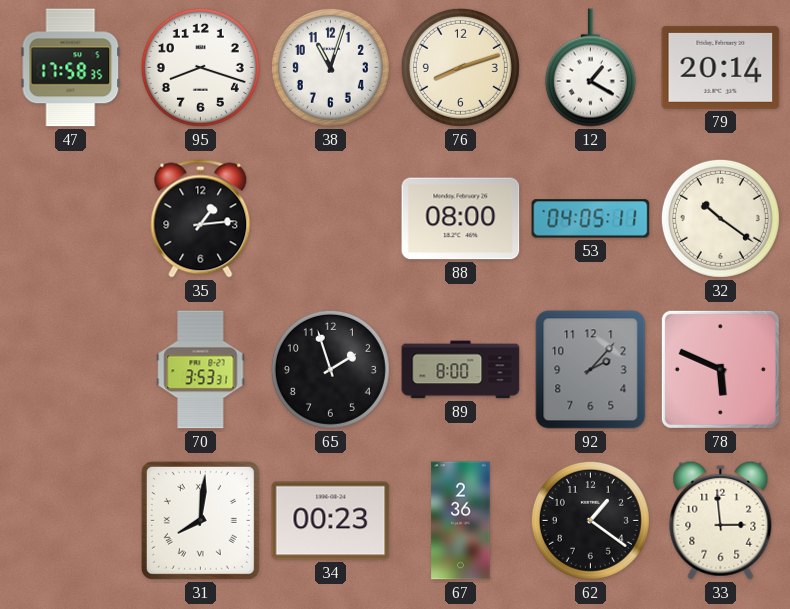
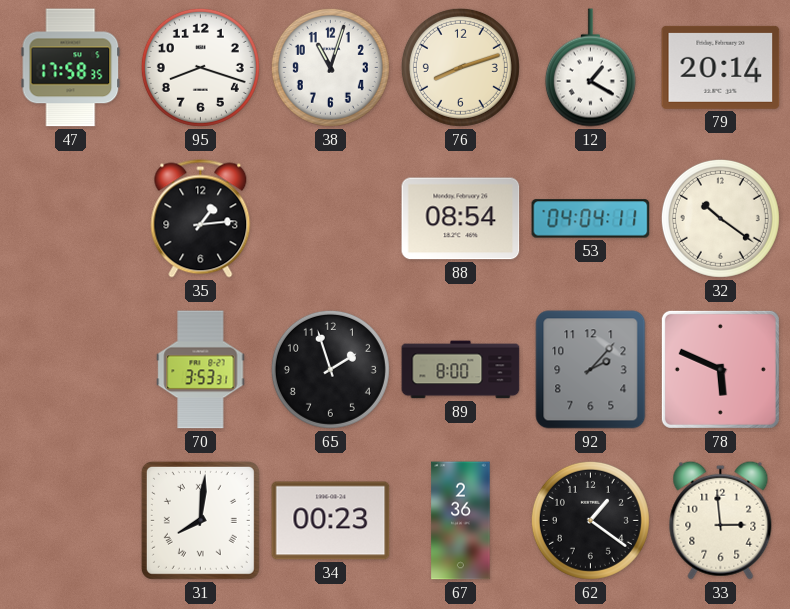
88: 08:00 -> 08:54 (461, 219)
53: 04:05 -> 04:04 (591, 219)
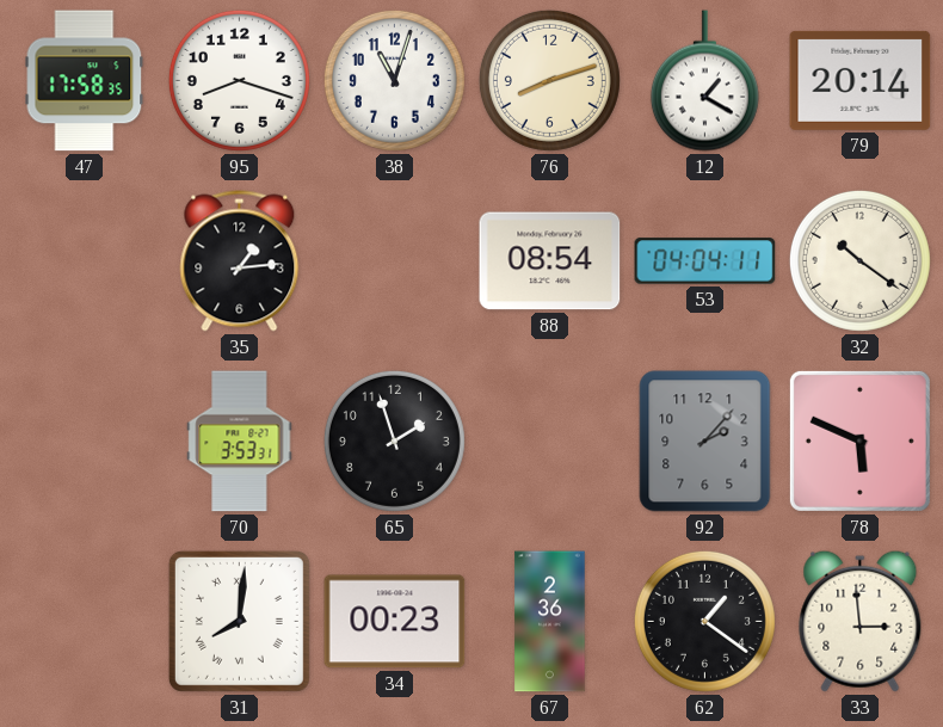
89: 8:00 -> none (461, 370)
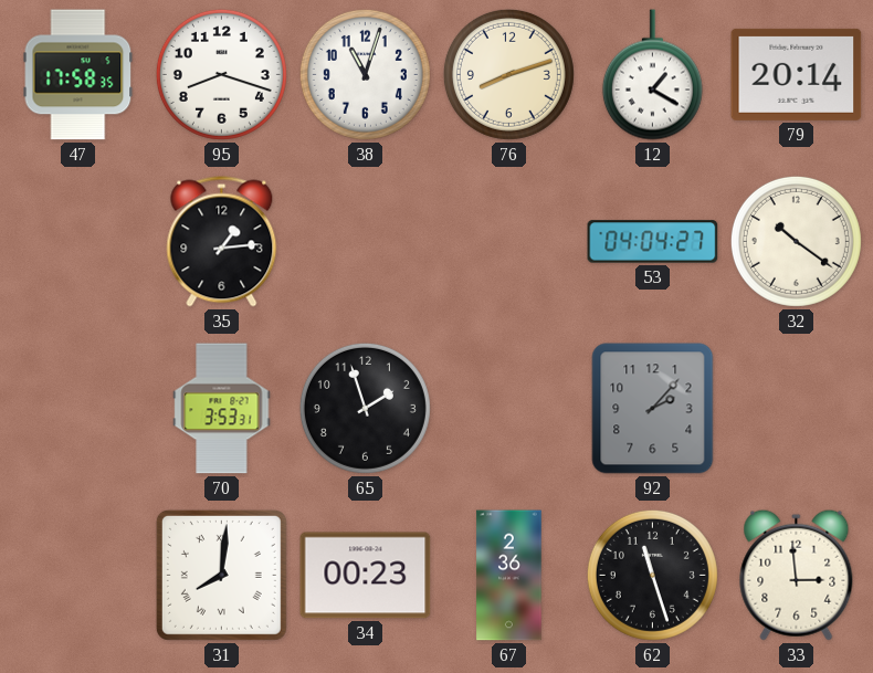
88: 08:54 -> none (550, 261)
53: 04:04:11 -> 04:04:27 (653, 242)
78: 5:49 -> none (859, 440)
62: 1:21 -> 11:27 (652, 575)
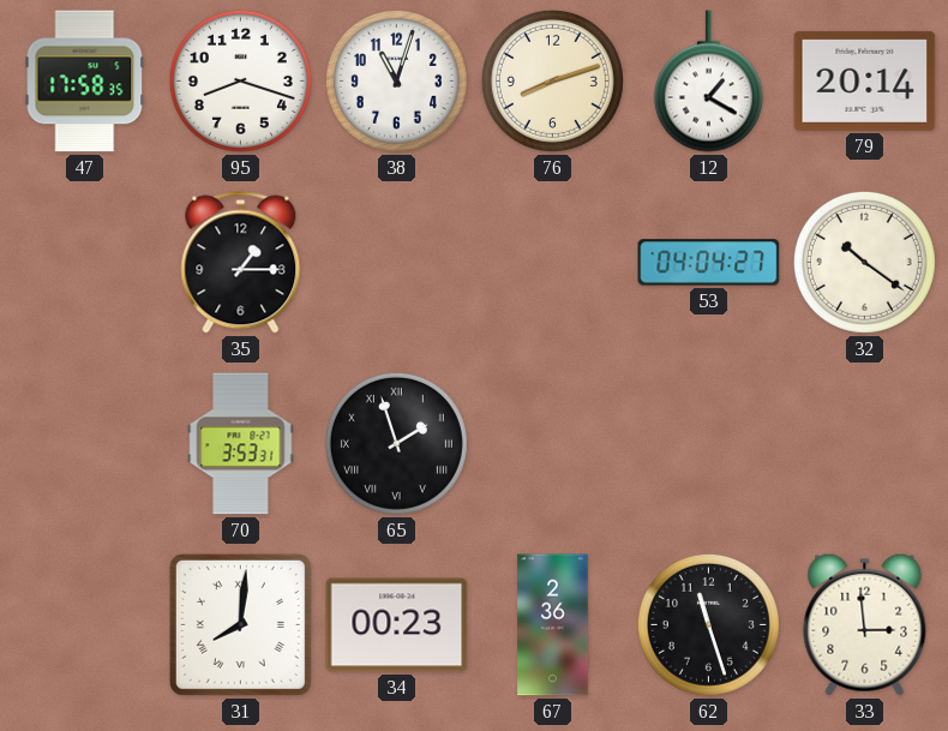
35: 1:14 -> 1:15 (241, 263)
65 numerals: Arabic -> Roman (396, 443)
92: 2:07 -> none (653, 409)
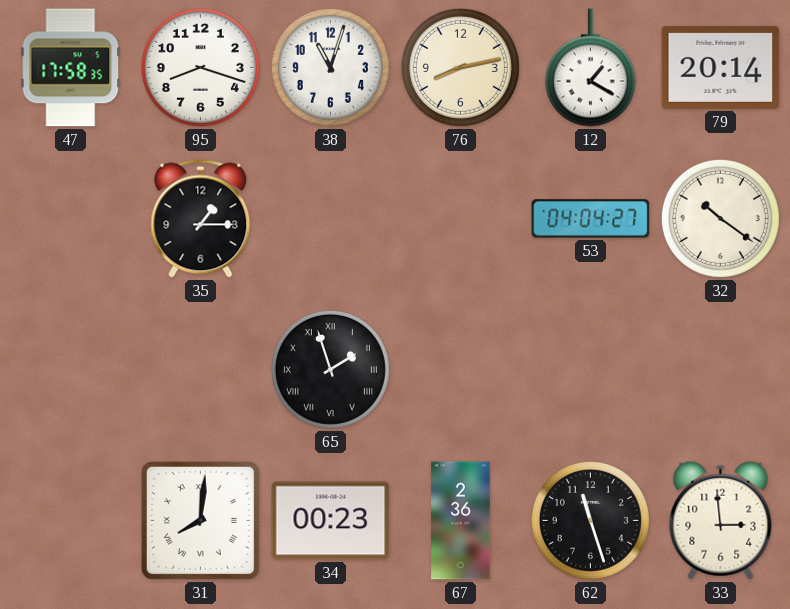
76: 8:12 -> 8:13 (460, 67)
70: 3:53 -> none (241, 444)
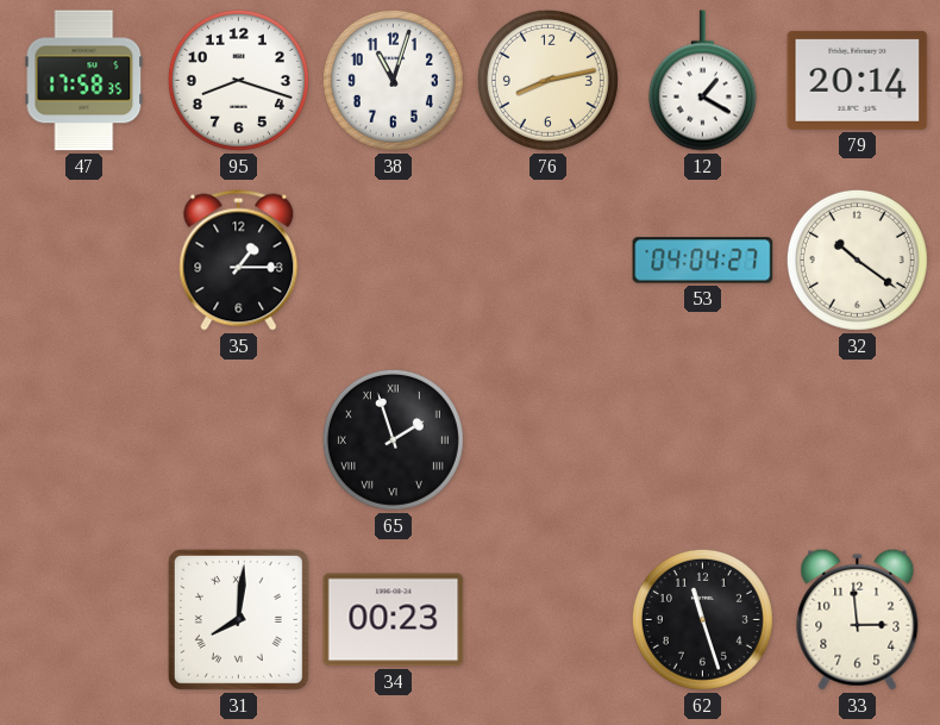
67: 2:36 -> none (461, 521)
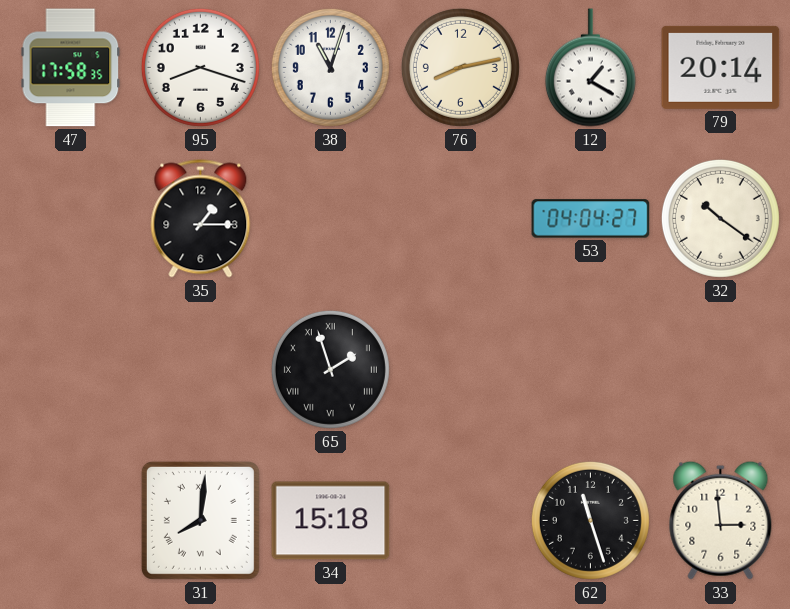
34: 00:23 -> 15:18 (331, 521)
